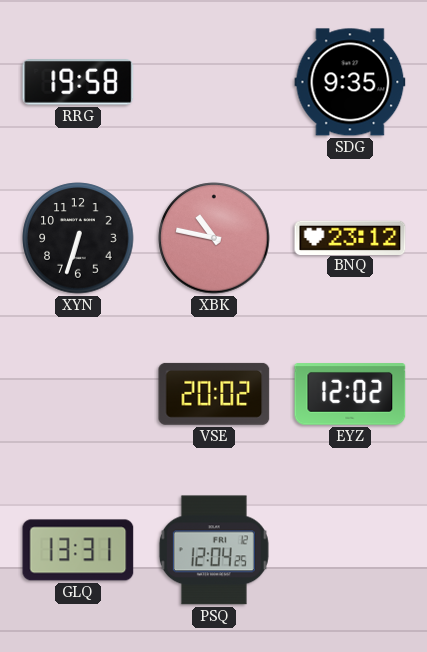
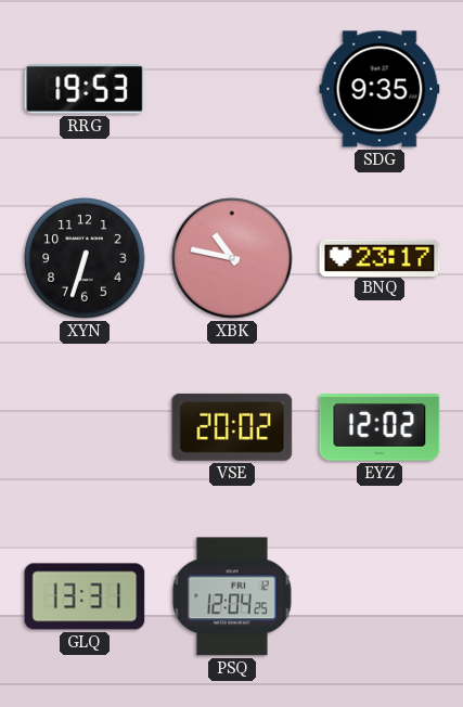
RRG: 19:58 -> 19:53 (85, 90)
BNQ: 23:12 -> 23:17 (380, 257)
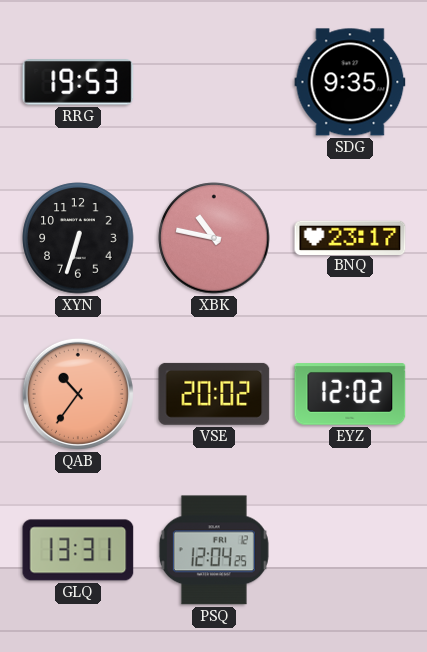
QAB: none -> 10:36 (78, 394)
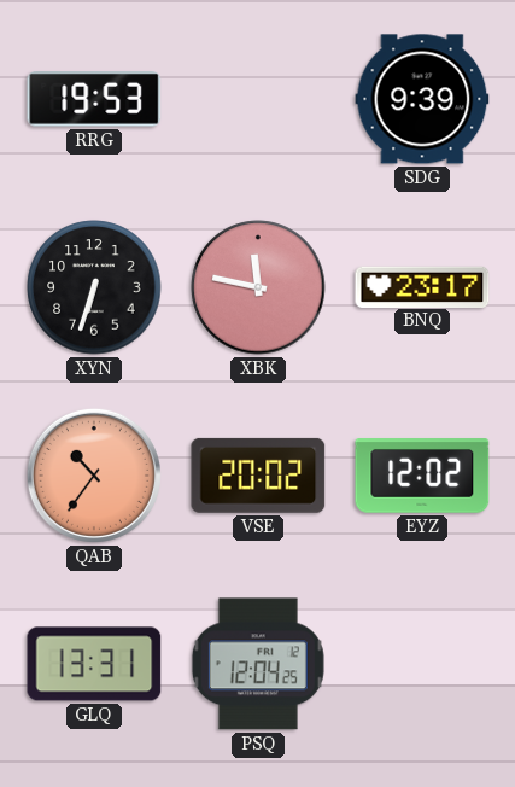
SDG: 9:35 -> 9:39 (422, 99)
XBK: 10:47 -> 11:47 (258, 287)
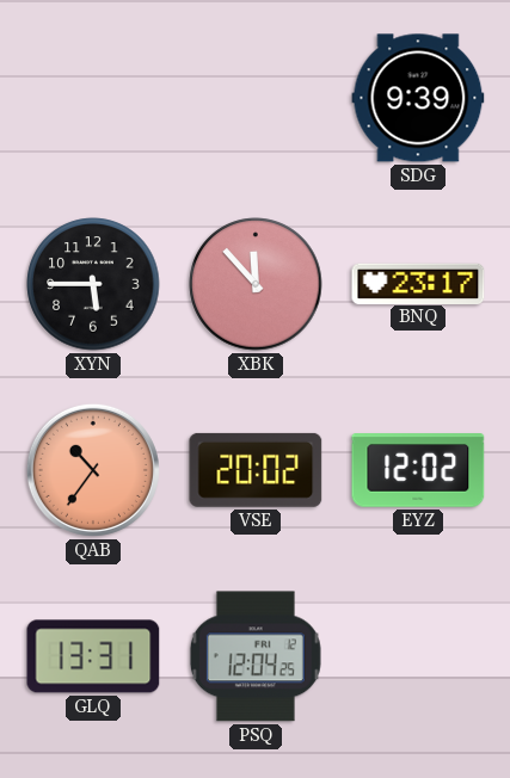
RRG: 19:53 -> none (94, 100)
XYN: 6:33 -> 5:45 (93, 284)
XBK: 11:47 -> 11:53 (256, 284)
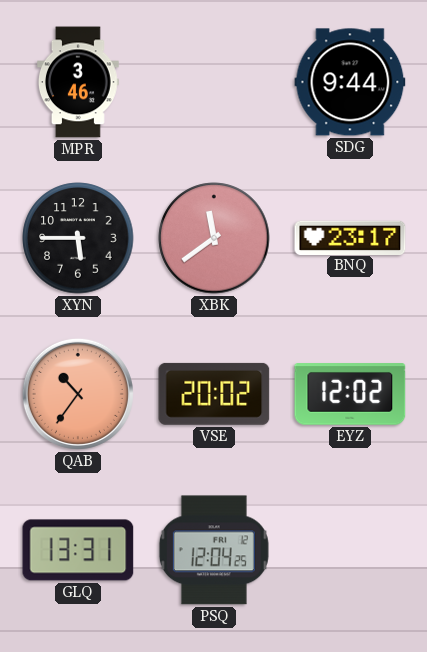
MPR: none -> 3:46 (79, 82)
SDG: 9:39 -> 9:44 (350, 82)
XBK: 11:53 -> 11:39 (214, 238)
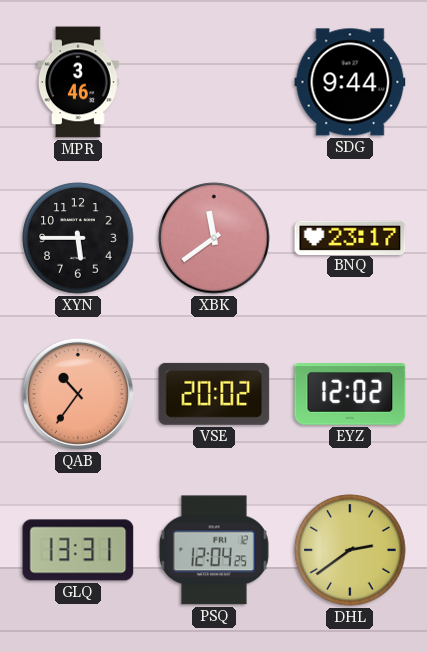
DHL: none -> 2:39 (350, 550)
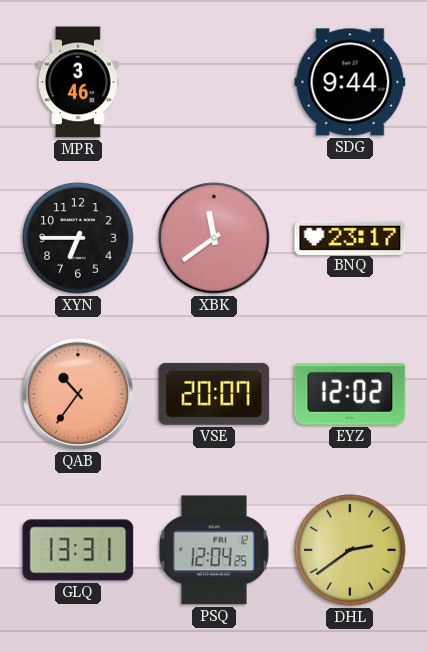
XYN: 5:45 -> 6:45 (78, 238)
VSE: 20:02 -> 20:07 (214, 394)
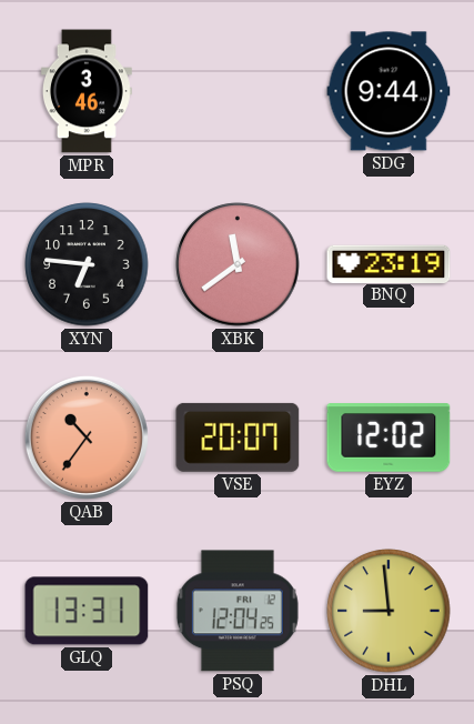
XYN: 6:45 -> 6:46 (87, 264)
BNQ: 23:17 -> 23:19 (389, 263)
DHL: 2:39 -> 8:59 (389, 611)
